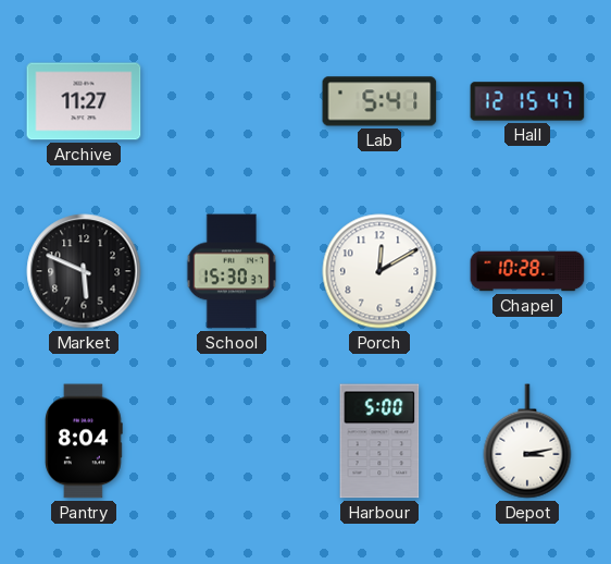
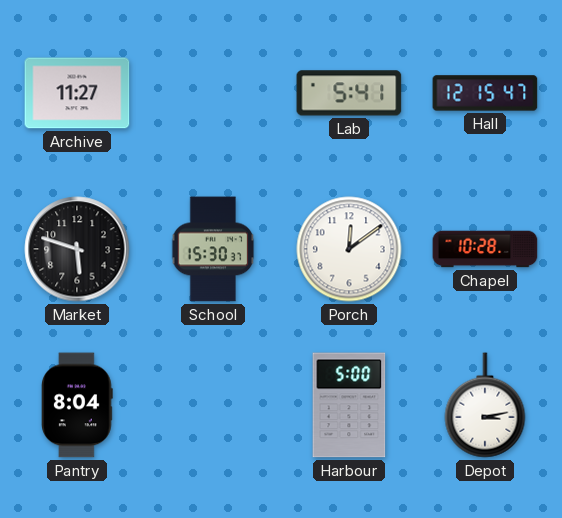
Market: 5:49 -> 5:48 (77, 249)
Porch: 12:10 -> 12:09 (349, 249)
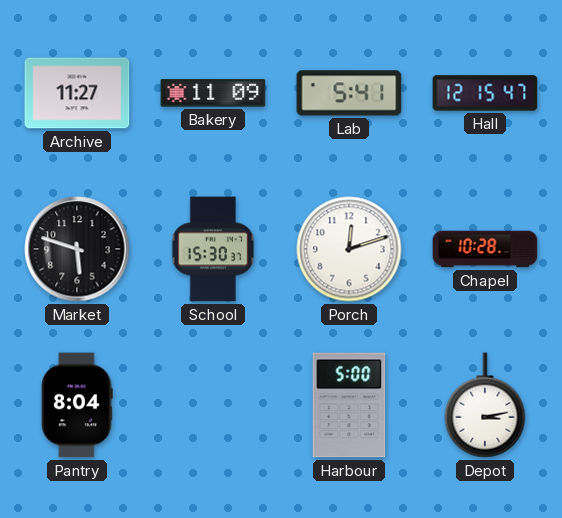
Bakery: none -> 11:09 (213, 93)
Porch: 12:09 -> 12:12 (349, 249)
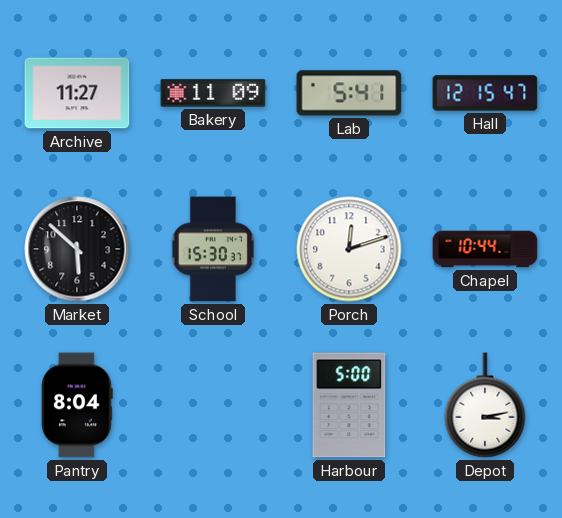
Market: 5:48 -> 5:52 (77, 249)
Chapel: 10:28 -> 10:44 (485, 249)
